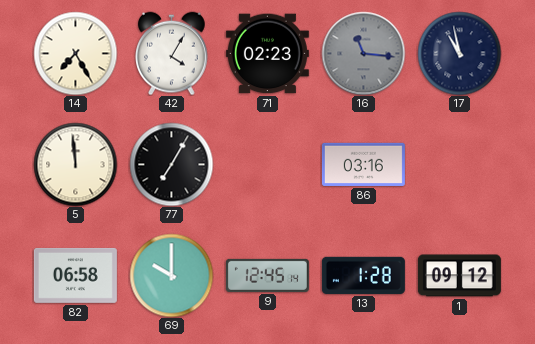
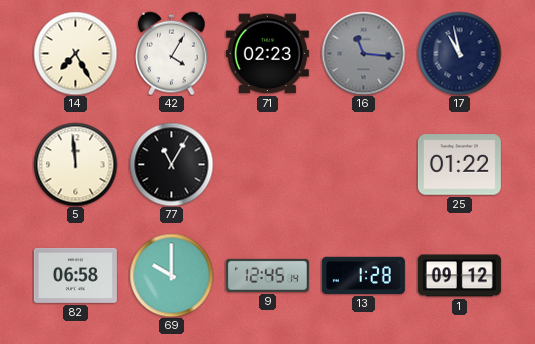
77: 7:05 -> 11:05 (171, 164)
86: 03:16 -> none (363, 164)
25: none -> 01:22 (459, 165)
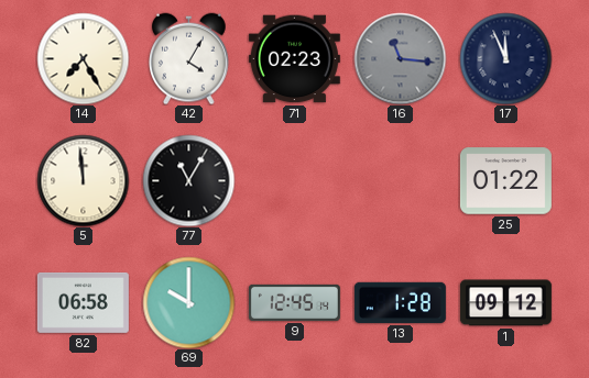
17: 10:58 -> 11:56 (505, 58)
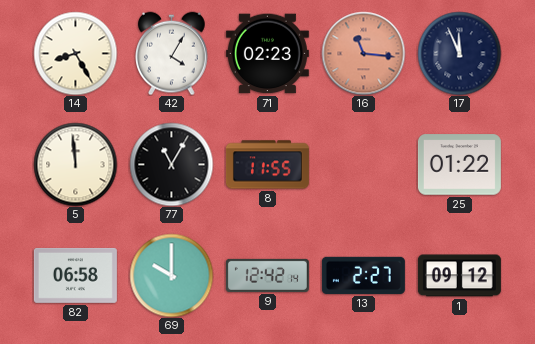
14: 7:25 -> 8:25 (75, 53)
16 dial: grey -> salmon (363, 53)
8: none -> 11:55 (267, 165)
9: 12:45 -> 12:42 (267, 275)
13: 1:28 -> 2:27 (363, 275)
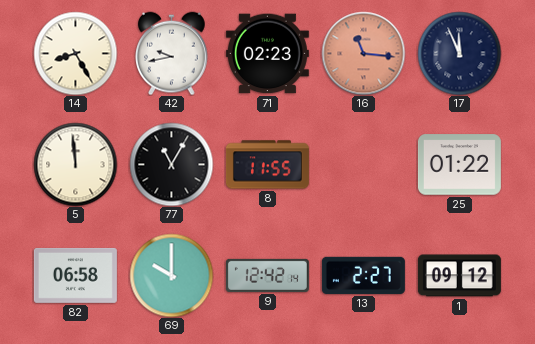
42: 4:05 -> 9:43 (172, 53)
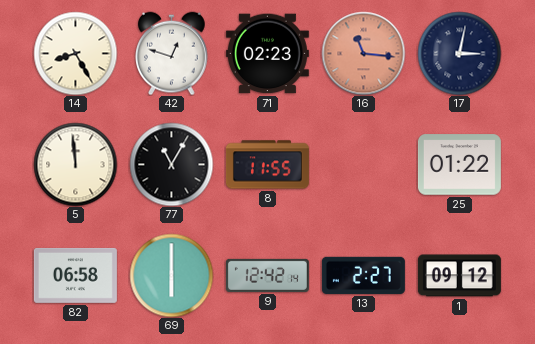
42: 9:43 -> 12:48 (172, 53)
17: 11:56 -> 3:02 (459, 53)
69: 10:00 -> 6:00 (171, 275)
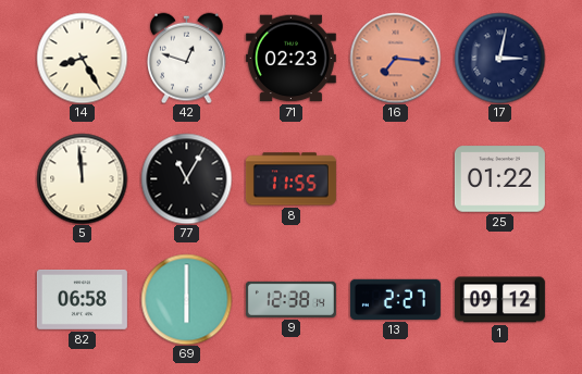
16: 11:16 -> 7:16 (395, 58)
9: 12:42 -> 12:38 (290, 299)
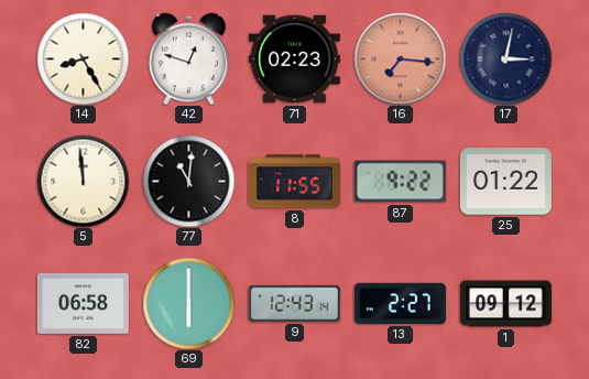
77: 11:05 -> 11:01 (188, 181)
87: none -> 9:22 (400, 182)
9: 12:38 -> 12:43 (294, 303)
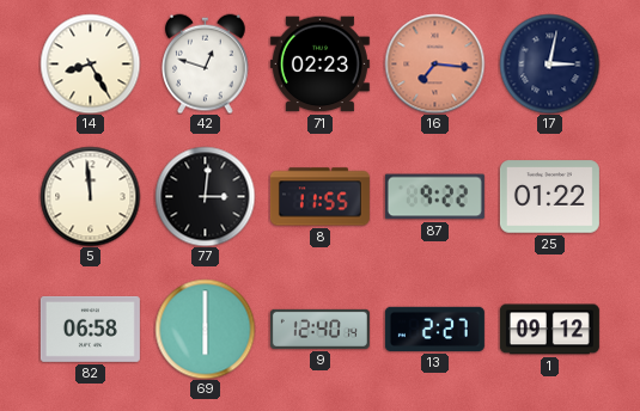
77: 11:01 -> 3:01 (205, 196)
9: 12:43 -> 12:40 (319, 329)
